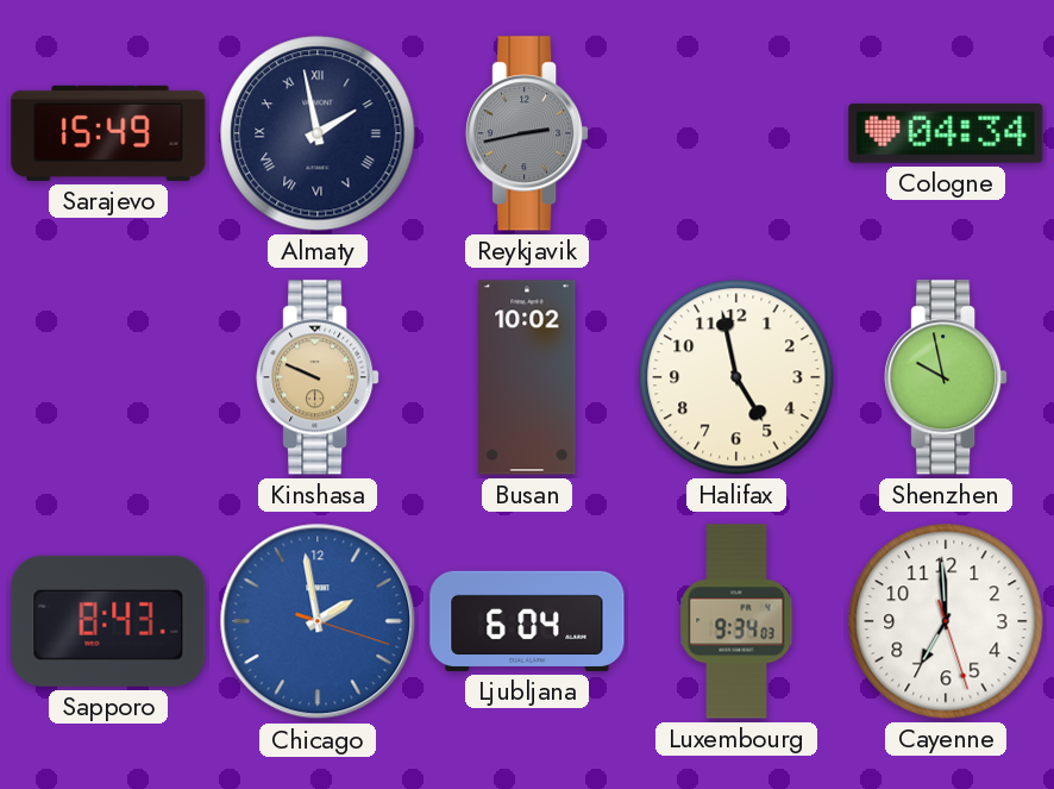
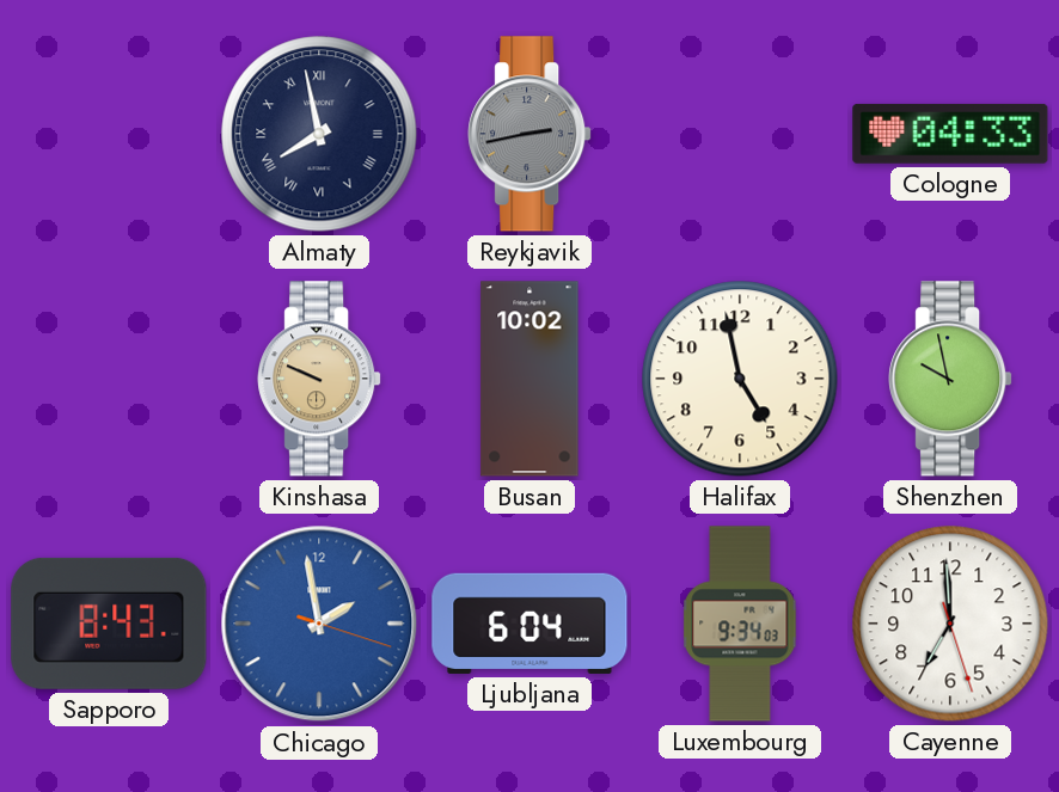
Sarajevo: 15:49 -> none (108, 133)
Almaty: 1:58 -> 7:58 (319, 134)
Cologne: 04:34 -> 04:33 (950, 134)
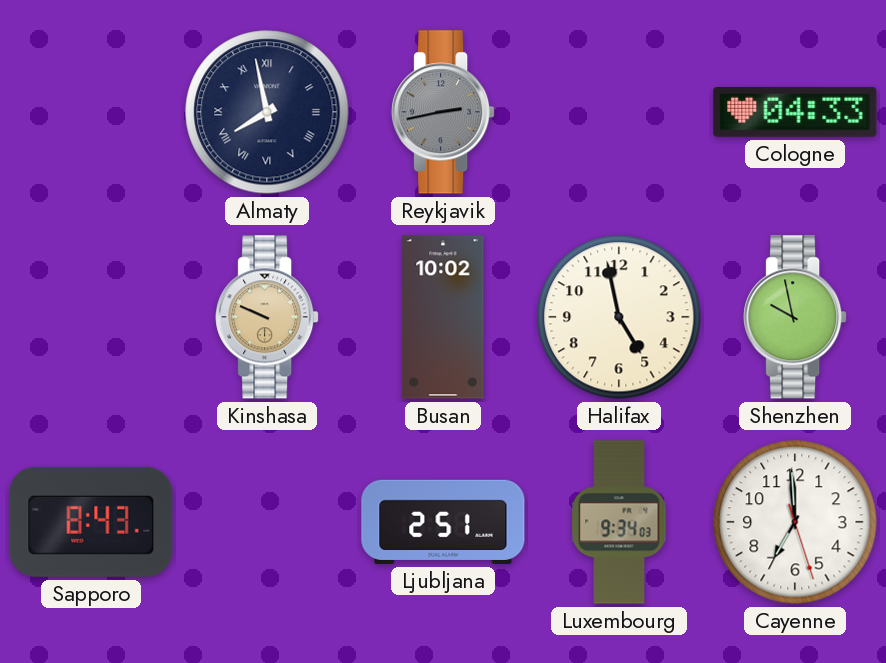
Chicago: 1:58 -> none (319, 624)
Ljubljana: 6:04 -> 2:51 (443, 522)
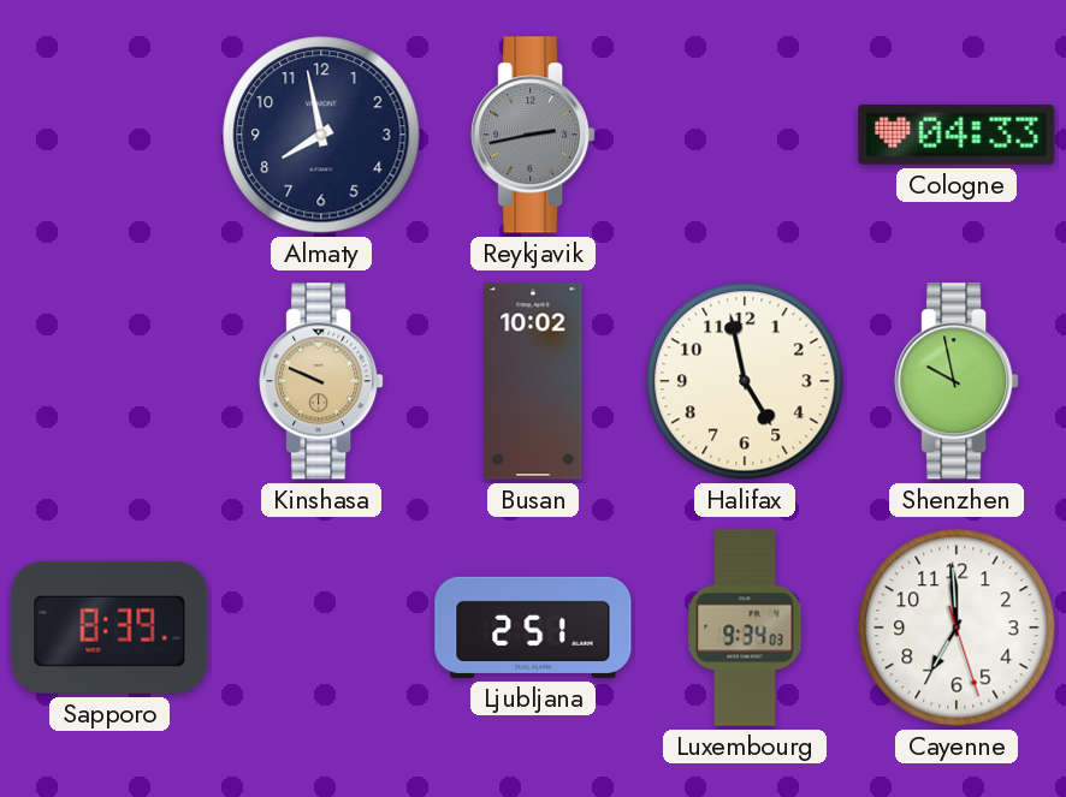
Almaty numerals: Roman -> Arabic (321, 135)
Sapporo: 8:43 -> 8:39 (109, 628)
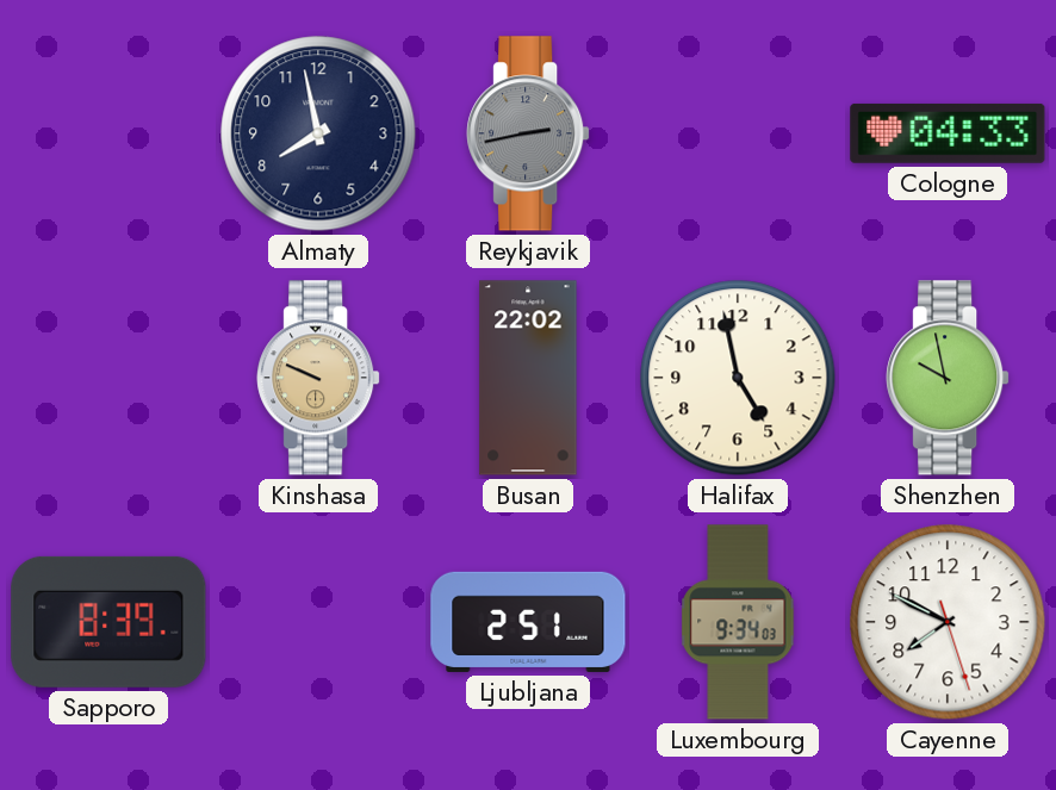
Busan: 10:02 -> 22:02 (528, 378)
Cayenne: 6:59 -> 7:49 (948, 622)
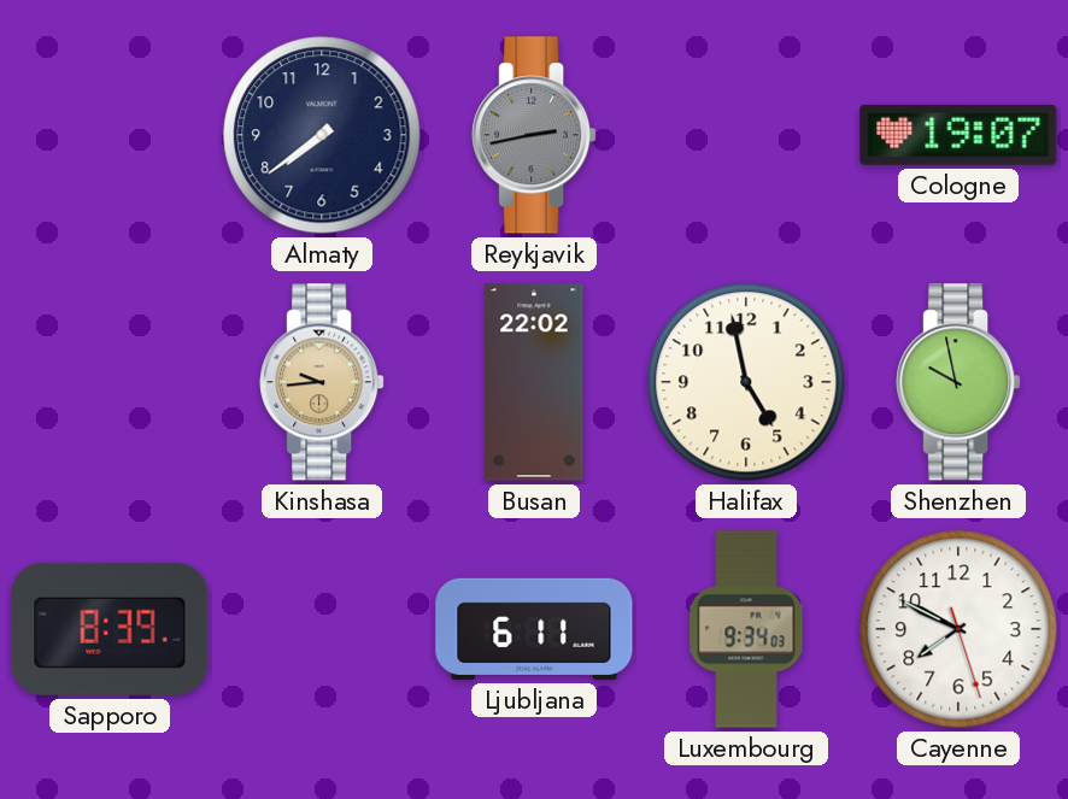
Almaty: 7:58 -> 7:39 (322, 135)
Cologne: 04:33 -> 19:07 (958, 135)
Kinshasa: 9:49 -> 9:44 (322, 382)
Ljubljana: 2:51 -> 6:11 (534, 629)
